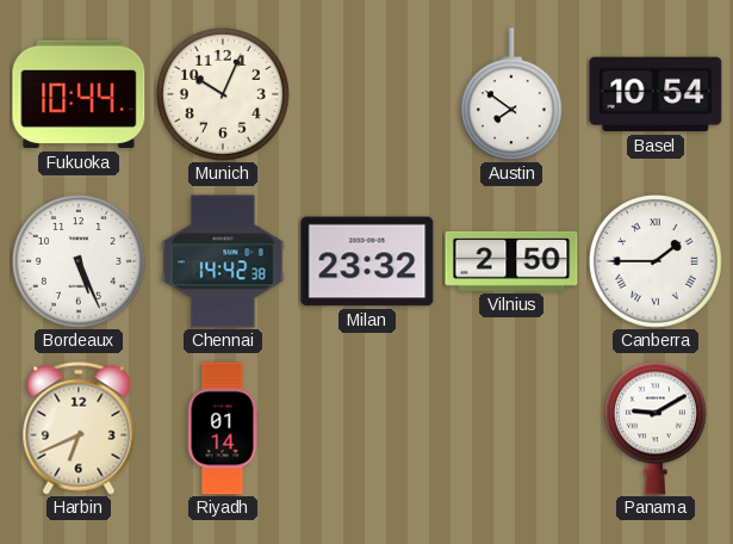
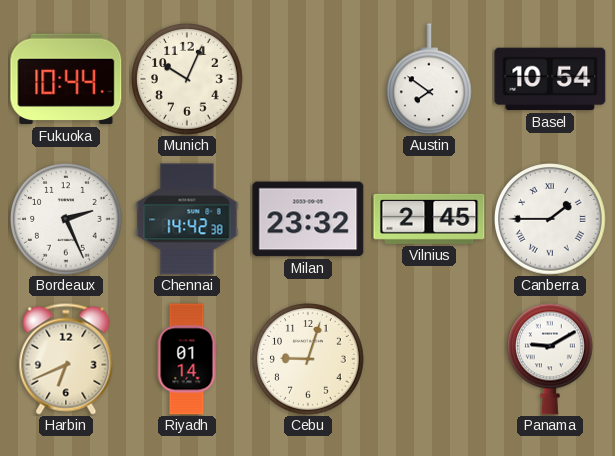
Bordeaux: 5:26 -> 2:26 (66, 219)
Vilnius: 2:50 -> 2:45 (429, 219)
Cebu: none -> 9:03 (308, 359)
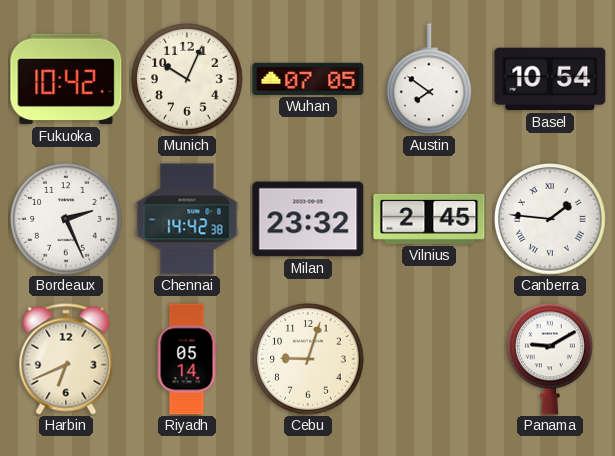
Fukuoka: 10:44 -> 10:42 (66, 79)
Wuhan: none -> 07:05 (308, 79)
Canberra: 1:45 -> 1:46 (550, 219)
Riyadh: 01:14 -> 05:14 (187, 359)
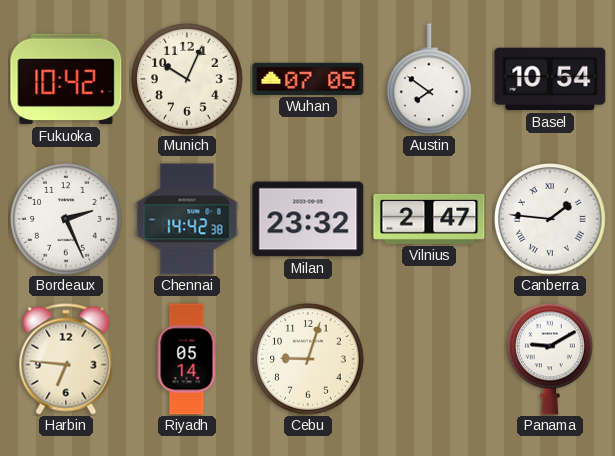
Vilnius: 2:45 -> 2:47 (429, 219)
Harbin: 6:41 -> 6:46 (66, 359)
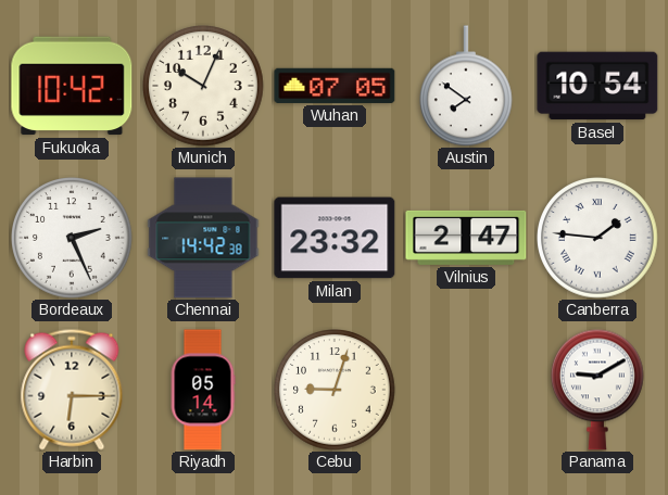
Harbin: 6:46 -> 6:15 (72, 390)
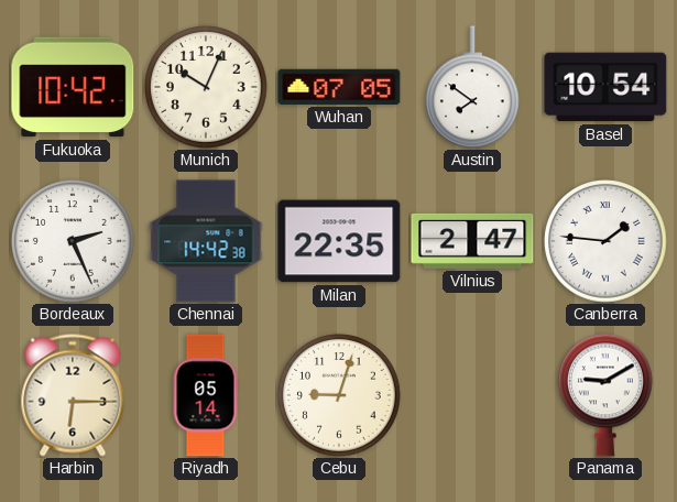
Milan: 23:32 -> 22:35 (339, 241)
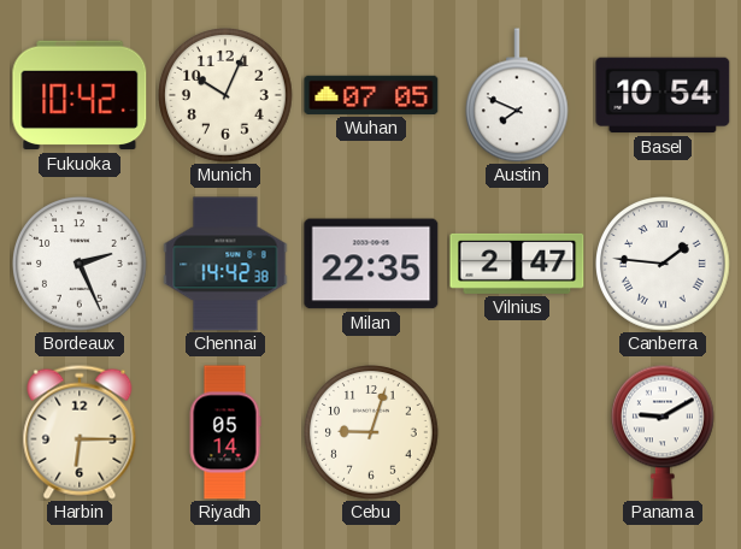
Austin: 7:51 -> 7:49 (518, 95)
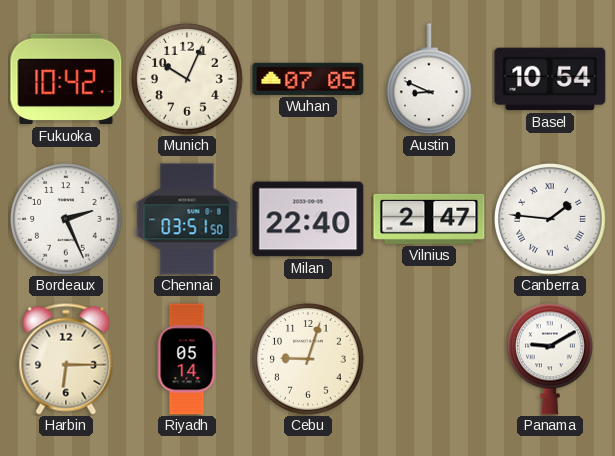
Austin: 7:49 -> 8:49 (430, 79)
Chennai: 14:42 -> 03:51 (187, 219)
Milan: 22:35 -> 22:40 (308, 219)
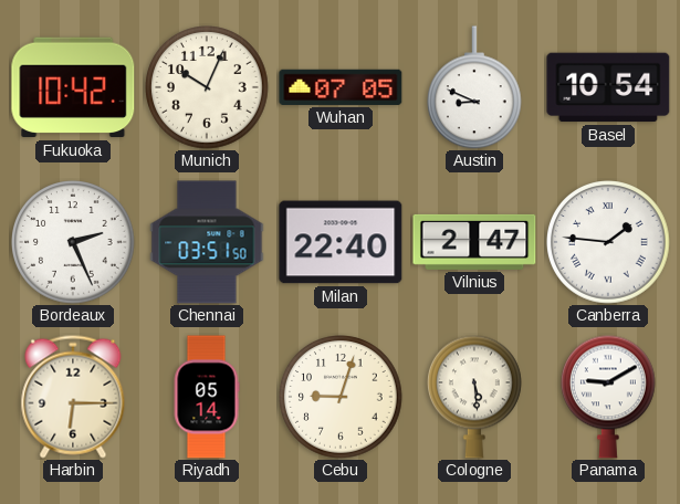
Cologne: none -> 5:29 (475, 397)
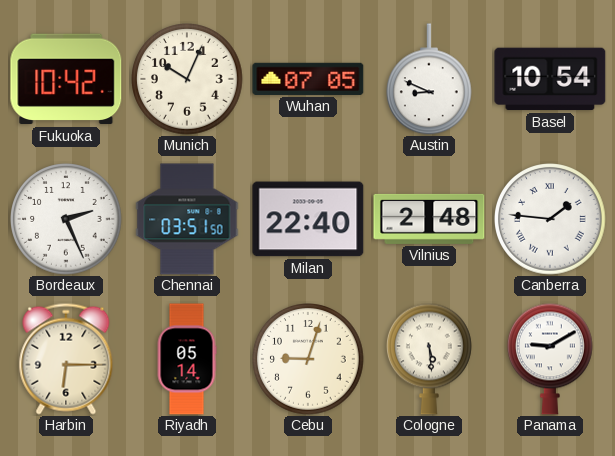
Vilnius: 2:47 -> 2:48 (429, 219)
